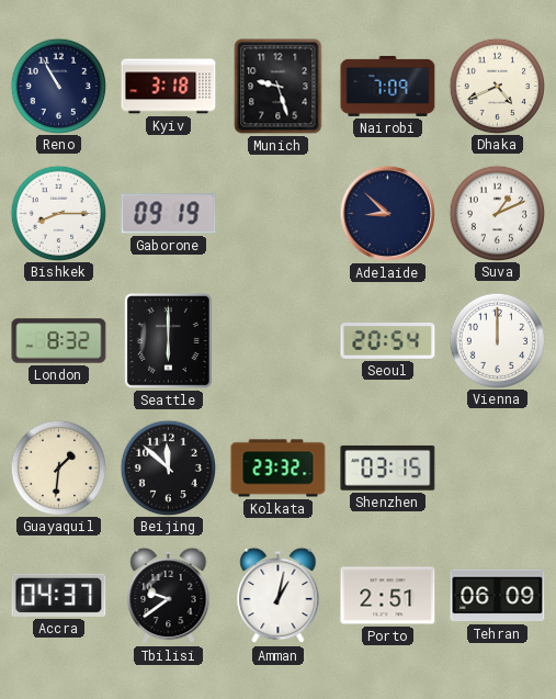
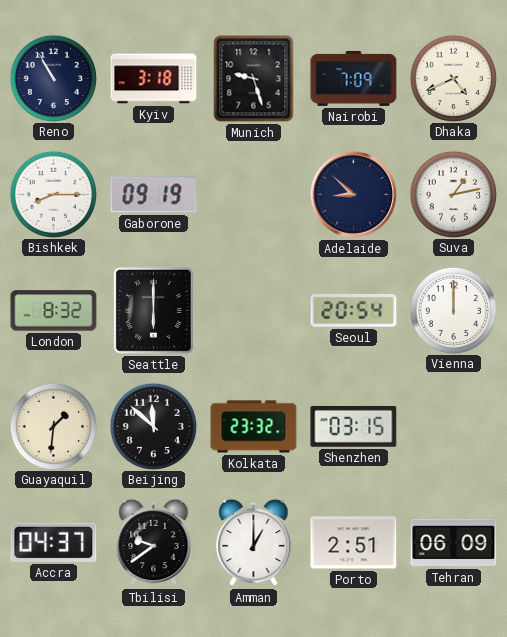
Suva: 1:11 -> 1:13 (453, 194)
Amman: 1:02 -> 1:00 (254, 543)
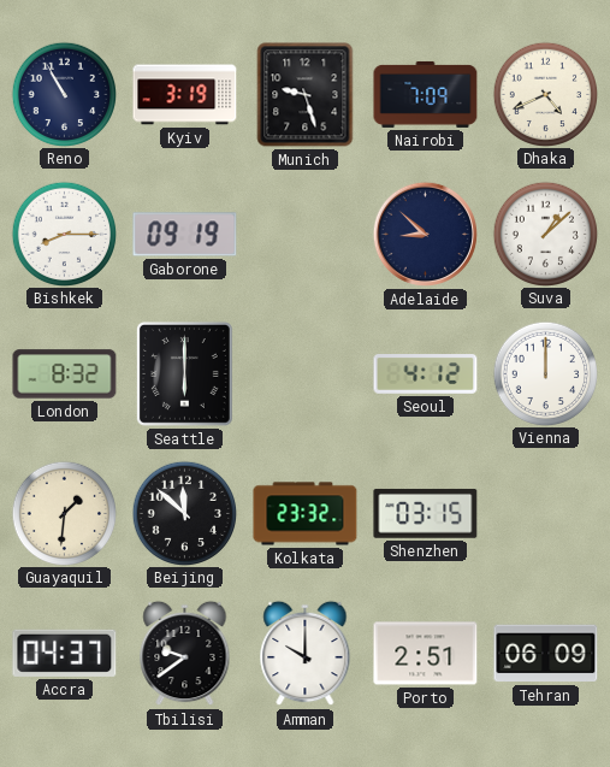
Kyiv: 3:18 -> 3:19 (185, 95)
Suva: 1:13 -> 1:08 (545, 234)
Seoul: 20:54 -> 4:12 (426, 374)
Amman: 1:00 -> 10:00 (306, 654)
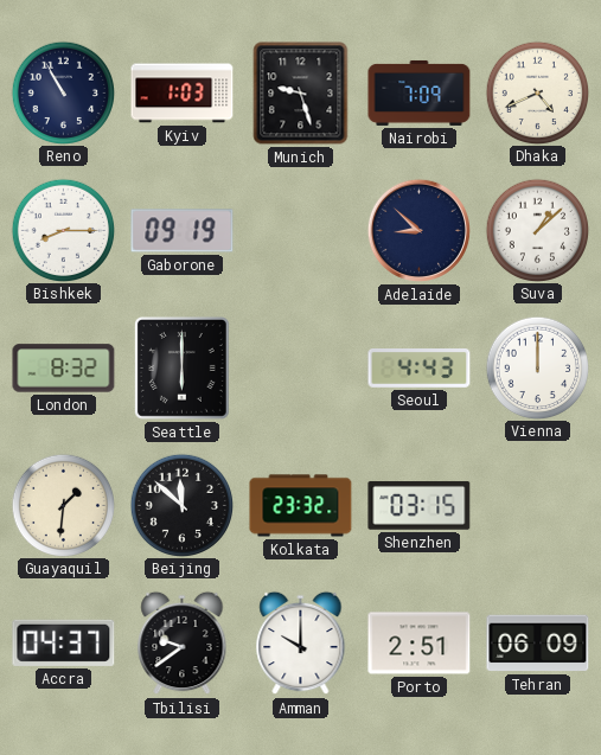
Kyiv: 3:19 -> 1:03 (183, 94)
Seoul: 4:12 -> 4:43 (420, 369)
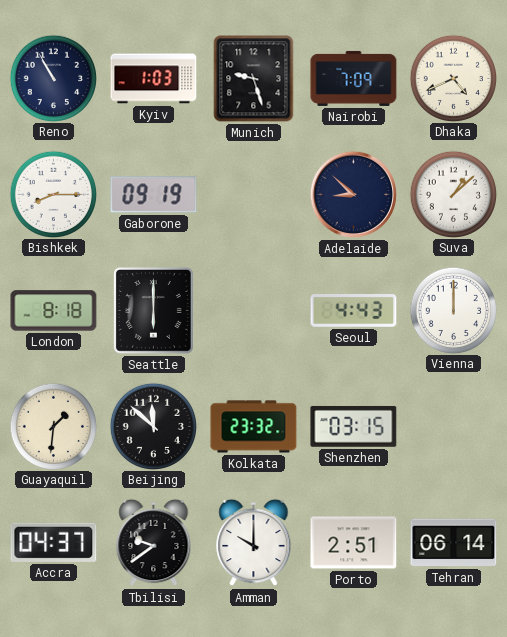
London: 8:32 -> 8:18 (54, 311)
Tehran: 06:09 -> 06:14 (454, 543)
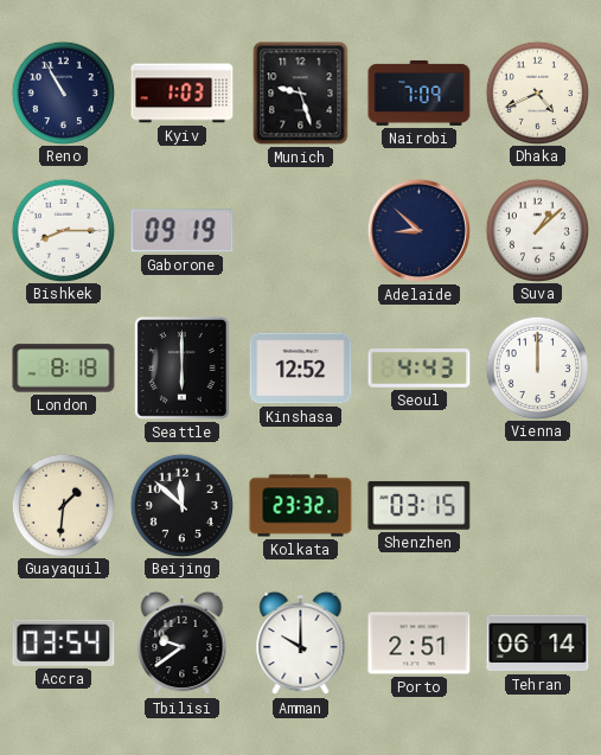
Kinshasa: none -> 12:52 (301, 369)
Accra: 04:37 -> 03:54 (64, 642)
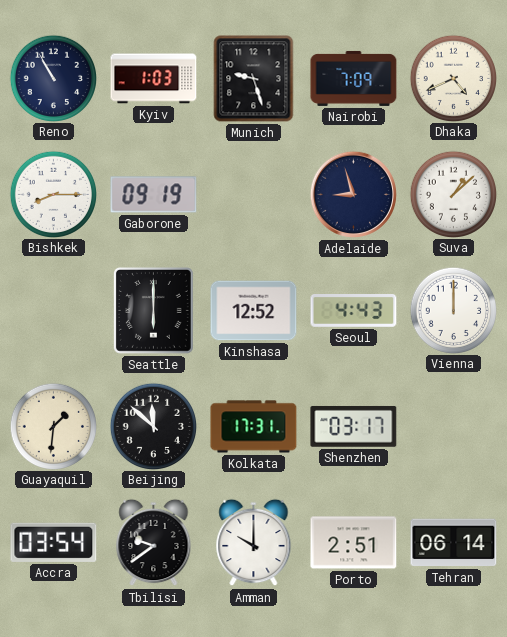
Adelaide: 8:52 -> 8:57 (353, 194)
London: 8:18 -> none (64, 369)
Kolkata: 23:32 -> 17:31 (254, 427)
Shenzhen: 03:15 -> 03:17 (354, 426)
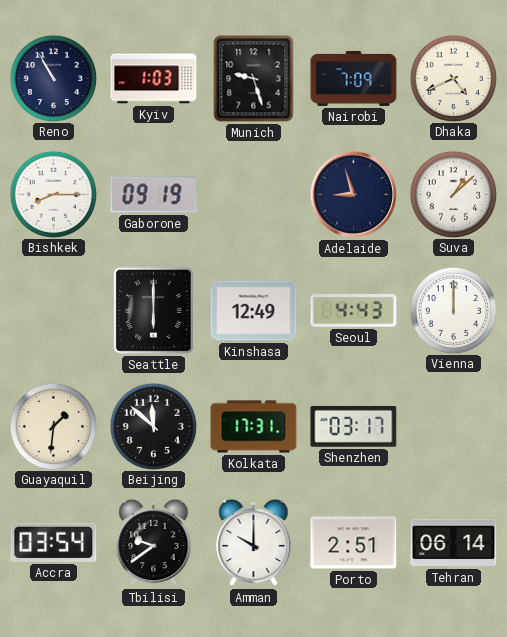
Kinshasa: 12:52 -> 12:49 (254, 311)
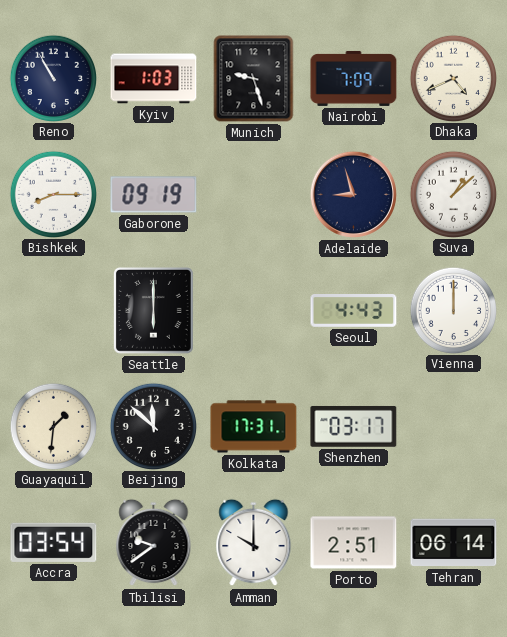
Kinshasa: 12:49 -> none (254, 311)
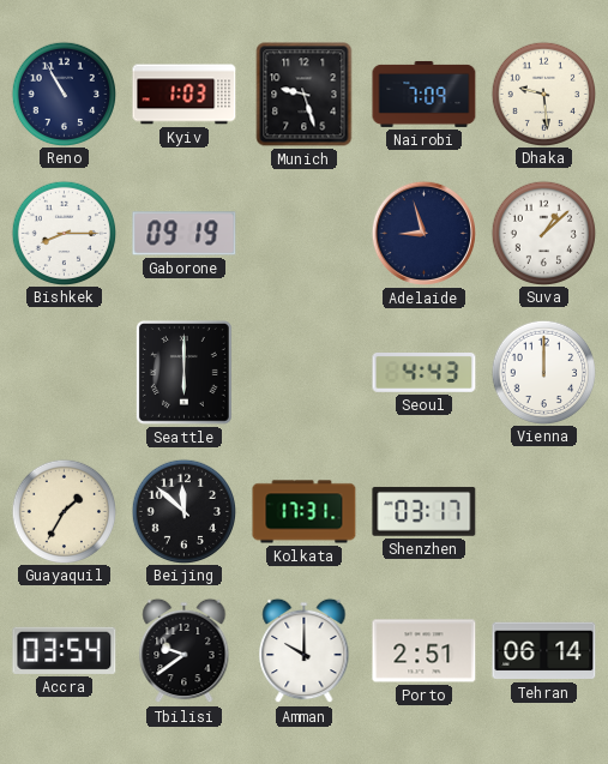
Dhaka: 4:41 -> 9:29 (543, 94)
Guayaquil: 1:31 -> 1:35 (64, 511)
